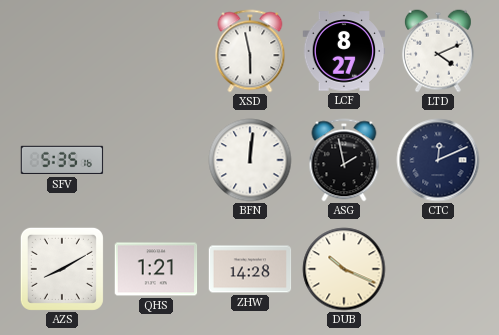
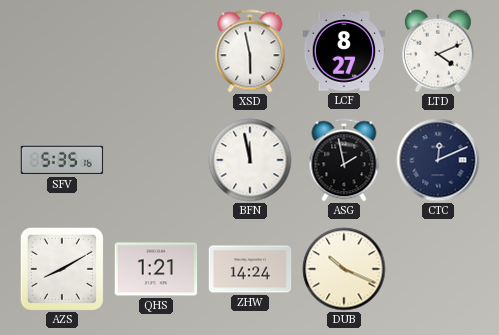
BFN: 12:01 -> 11:58 (250, 160)
ZHW: 14:28 -> 14:24 (250, 269)
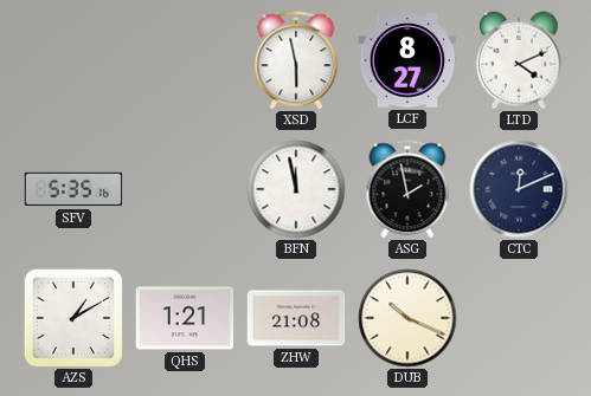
AZS: 8:10 -> 1:10 (73, 318)
ZHW: 14:24 -> 21:08 (296, 318)
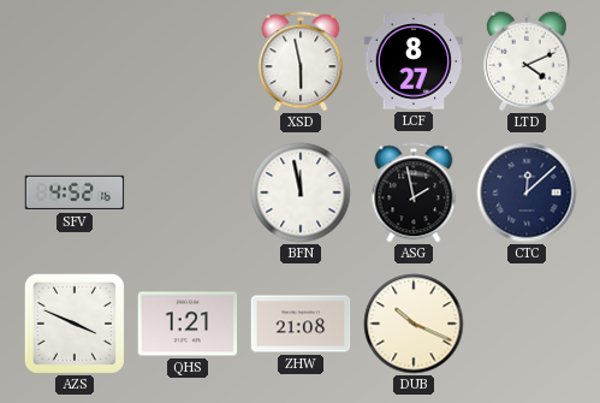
SFV: 5:35 -> 4:52 (75, 192)
CTC: 12:11 -> 12:08 (527, 192)
AZS: 1:10 -> 3:49 (75, 324)
